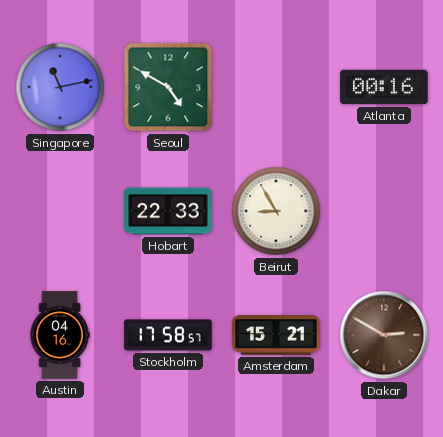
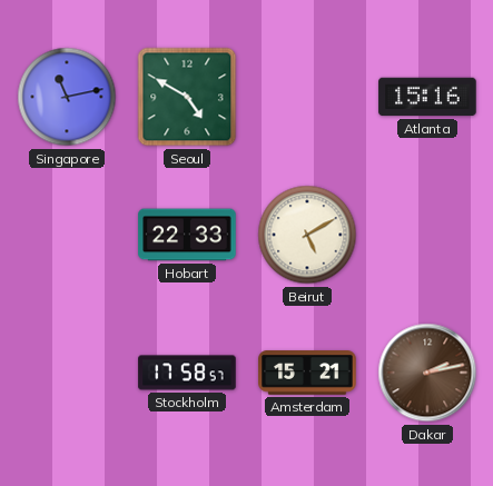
Atlanta: 00:16 -> 15:16 (427, 97)
Beirut: 8:55 -> 5:10 (307, 235)
Austin: 04:16 -> none (60, 335)
Dakar: 2:50 -> 2:13 (427, 373)
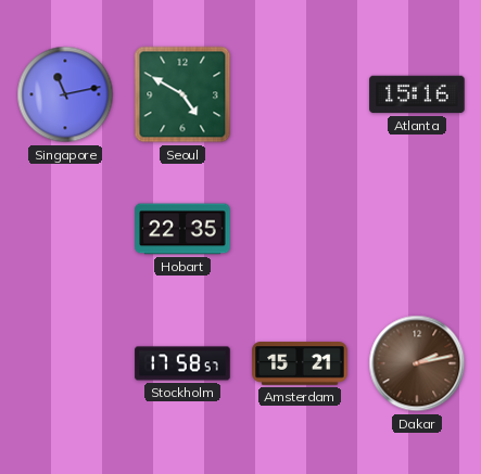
Hobart: 22:33 -> 22:35 (182, 229)
Beirut: 5:10 -> none (307, 235)
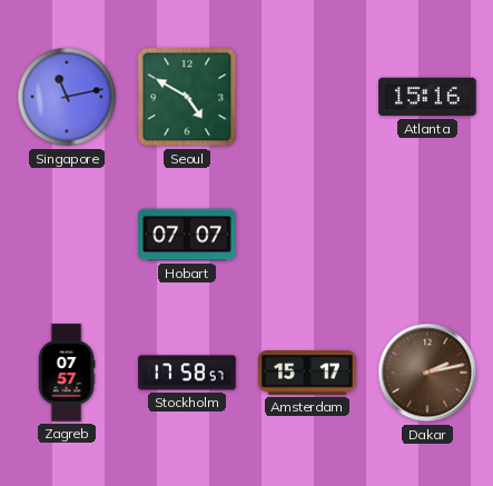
Hobart: 22:35 -> 07:07 (187, 235)
Zagreb: none -> 07:57 (67, 373)
Amsterdam: 15:21 -> 15:17 (307, 373)
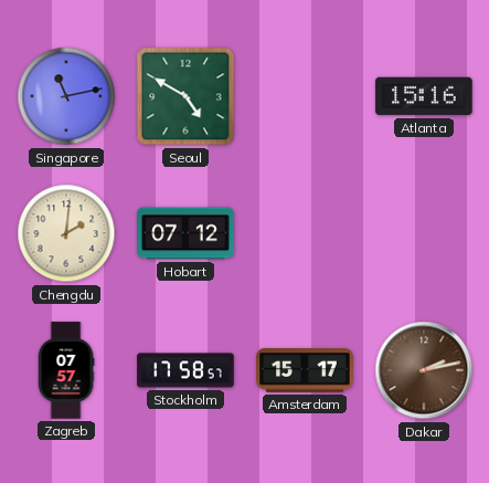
Chengdu: none -> 2:01 (66, 233)
Hobart: 07:07 -> 07:12 (185, 233)
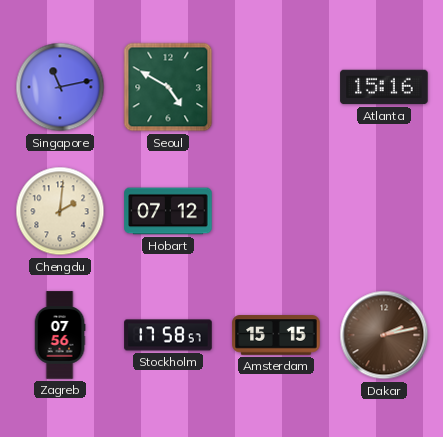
Zagreb: 07:57 -> 07:56 (60, 335)
Amsterdam: 15:17 -> 15:15 (276, 335)
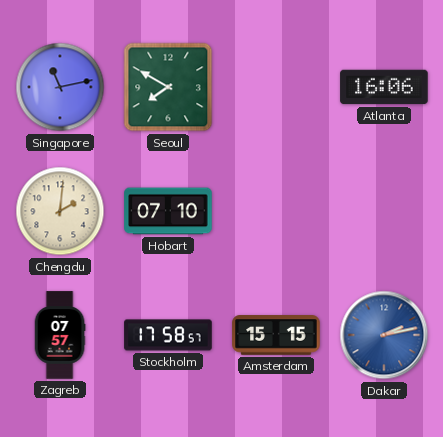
Seoul: 4:50 -> 7:50 (168, 87)
Atlanta: 15:16 -> 16:06 (384, 87)
Hobart: 07:12 -> 07:10 (168, 211)
Zagreb: 07:56 -> 07:57 (60, 335)
Dakar dial: brown -> blue (384, 335)
